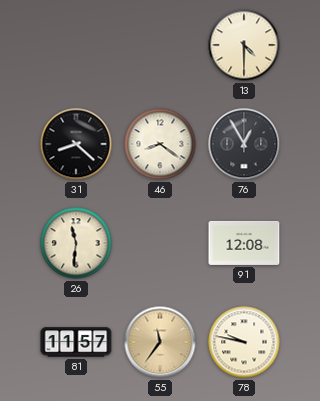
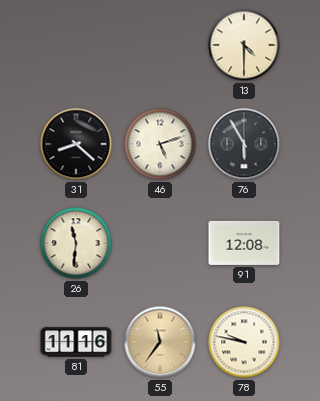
46: 8:21 -> 5:12 (160, 144)
76: 12:55 -> 5:55 (244, 144)
81: 11:57 -> 11:16 (76, 342)
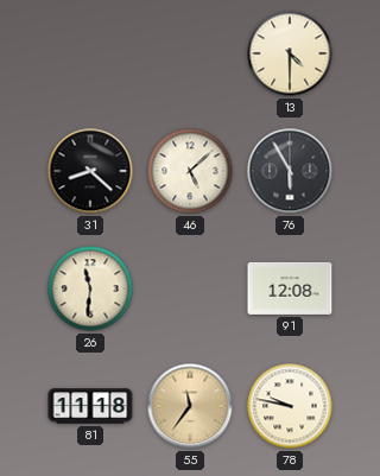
46: 5:12 -> 5:08 (190, 171)
81: 11:16 -> 11:18 (90, 406)
